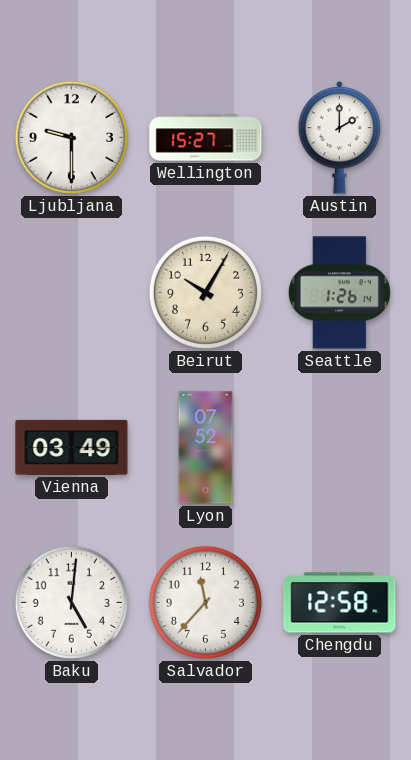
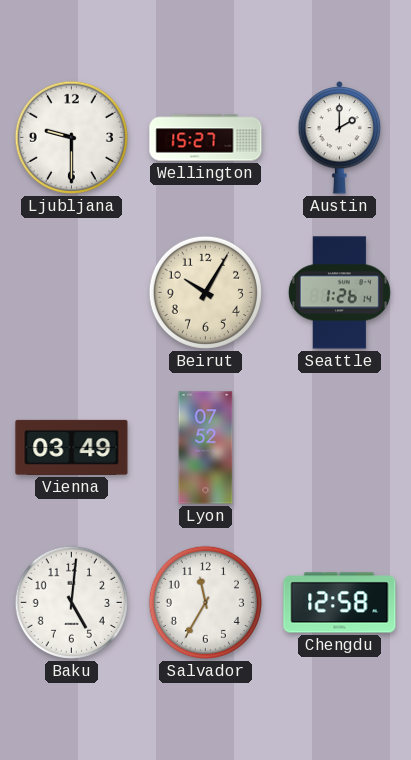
Salvador: 11:37 -> 11:35 (205, 602)
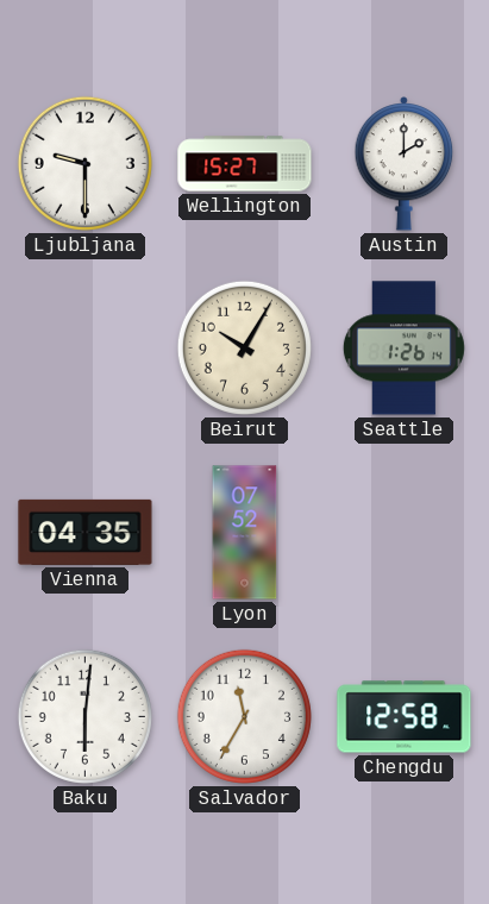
Vienna: 03:49 -> 04:35 (86, 532)
Baku: 5:01 -> 6:01 (84, 716)
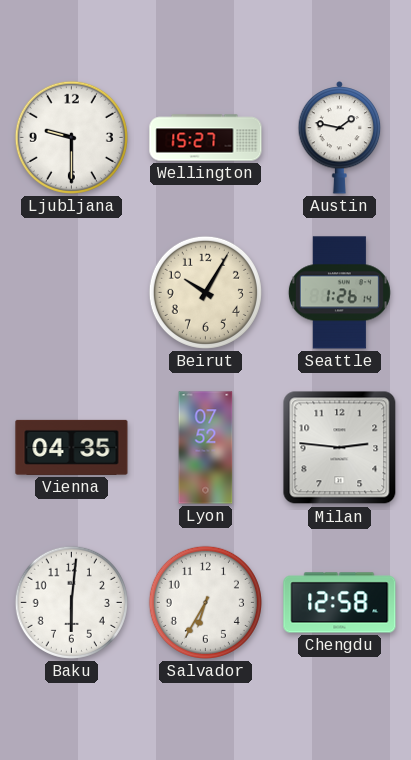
Austin: 2:00 -> 1:47 (340, 137)
Milan: none -> 2:46 (340, 448)
Salvador: 11:35 -> 6:35 (205, 602)
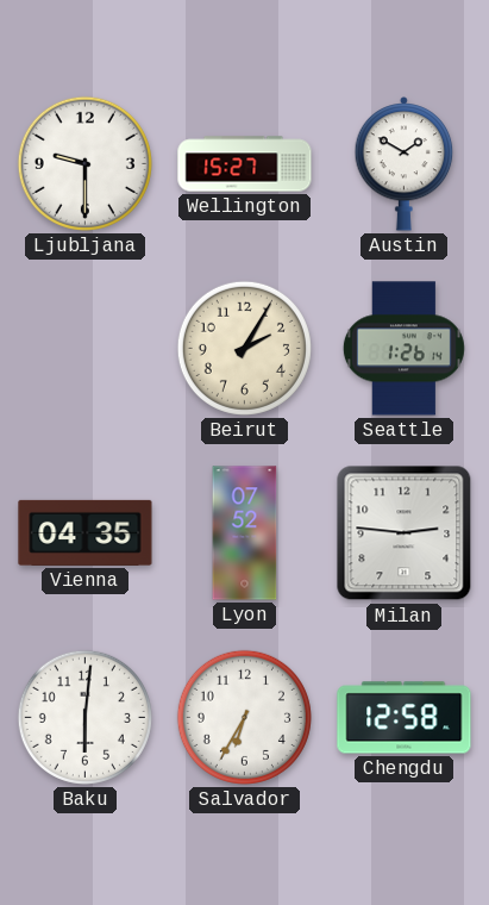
Austin: 1:47 -> 1:50 (405, 163)
Beirut: 10:05 -> 2:05 (244, 348)
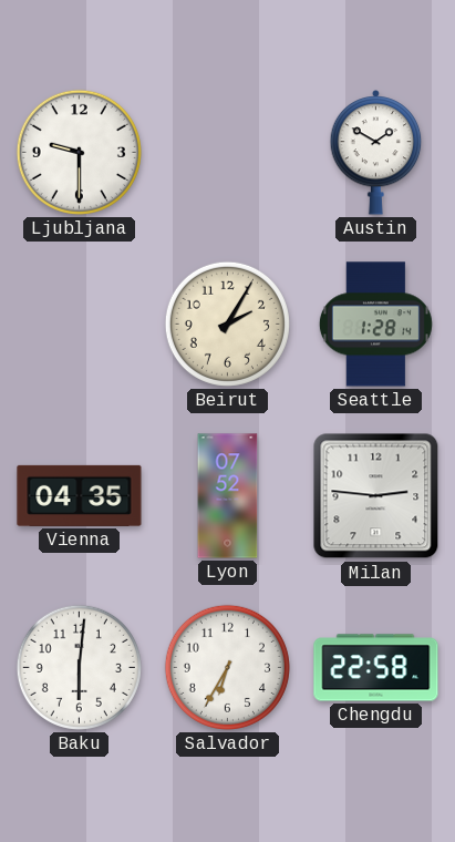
Wellington: 15:27 -> none (245, 164)
Seattle: 1:26 -> 1:28 (375, 325)
Chengdu: 12:58 -> 22:58 (376, 668)
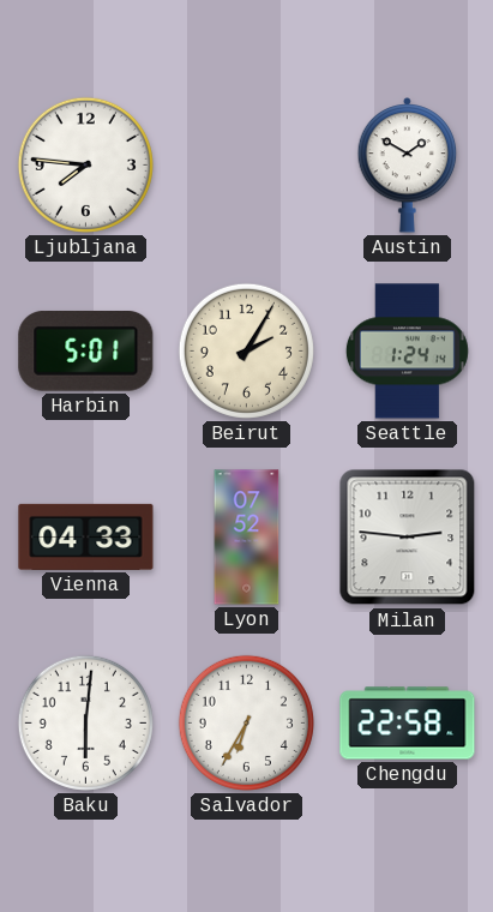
Ljubljana: 9:30 -> 7:46 (85, 164)
Harbin: none -> 5:01 (86, 350)
Seattle: 1:28 -> 1:24 (407, 352)
Vienna: 04:35 -> 04:33 (86, 536)
